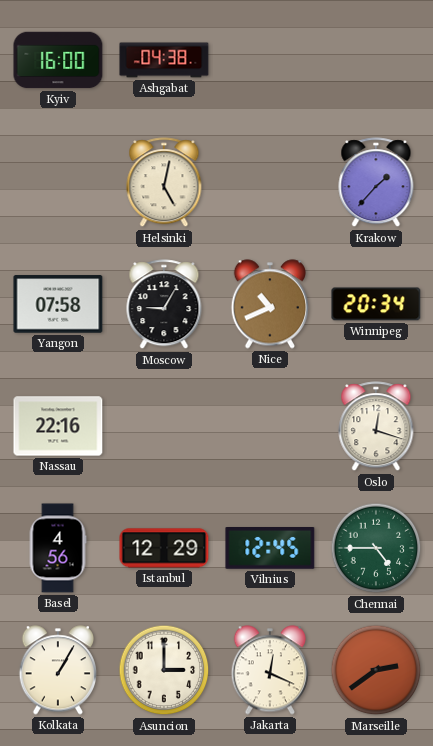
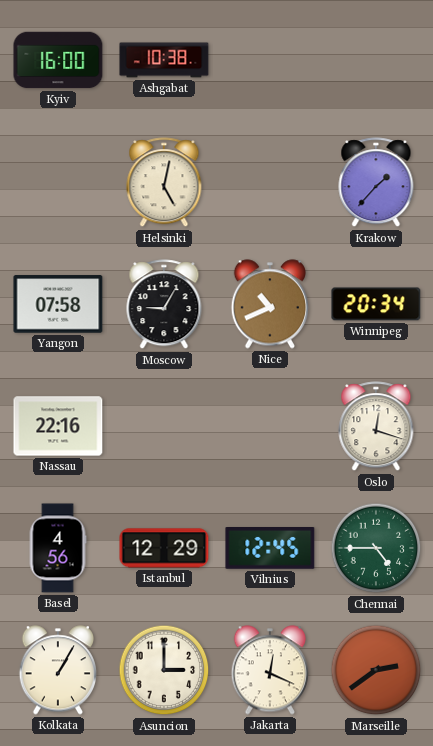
Ashgabat: 04:38 -> 10:38 (164, 60)
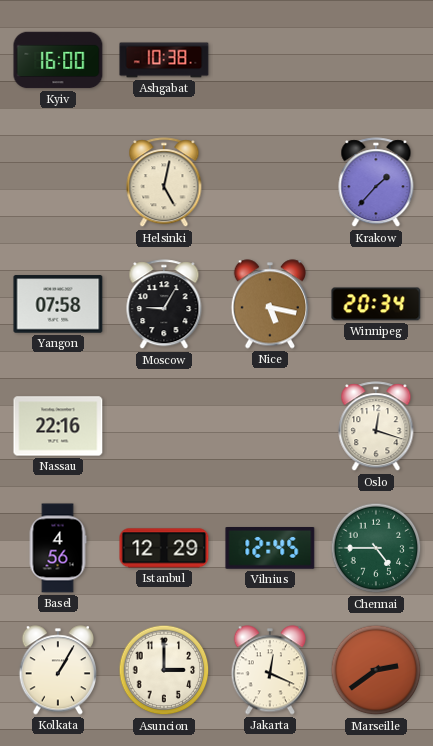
Nice: 10:41 -> 5:17 (269, 304)
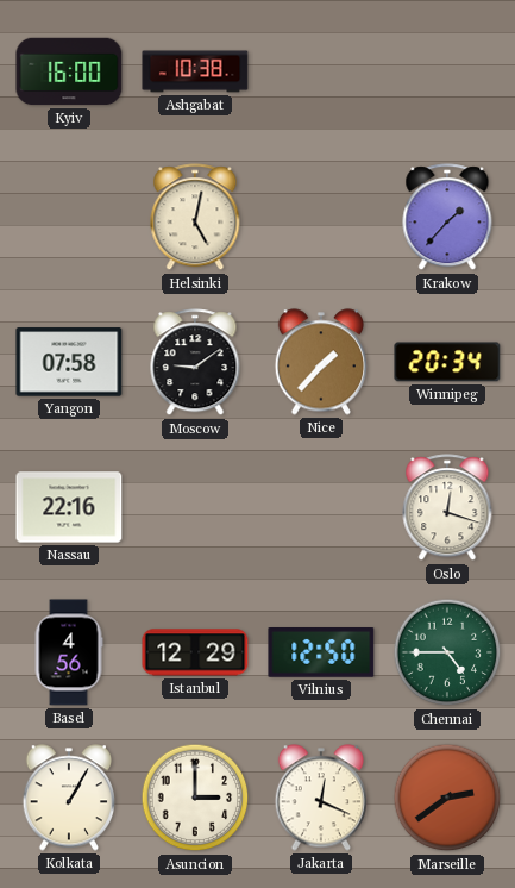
Moscow: 9:05 -> 9:09 (195, 363)
Nice: 5:17 -> 1:37 (320, 362)
Vilnius: 12:45 -> 12:50 (321, 654)
